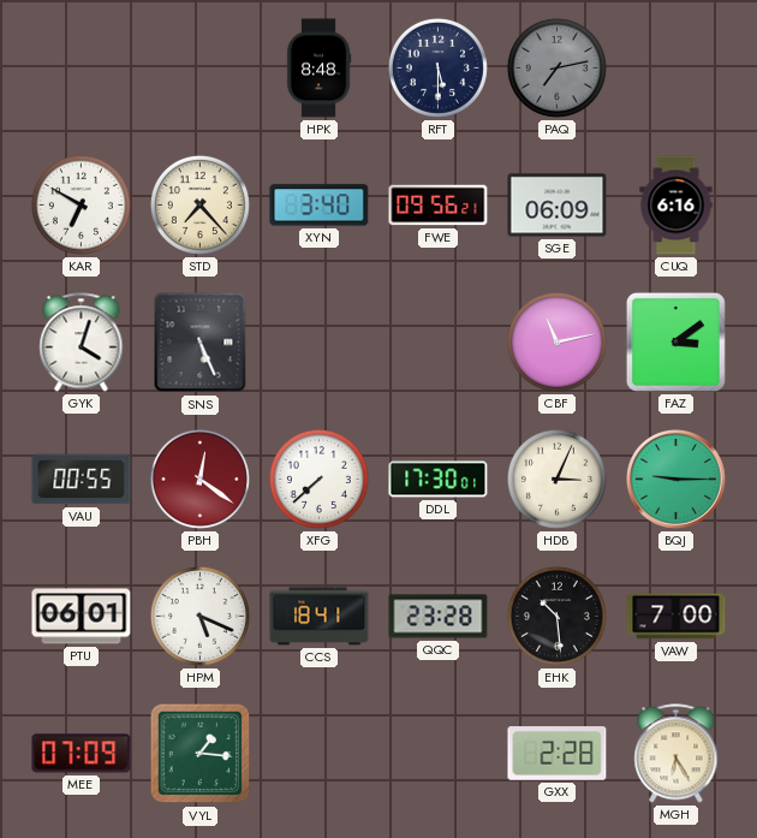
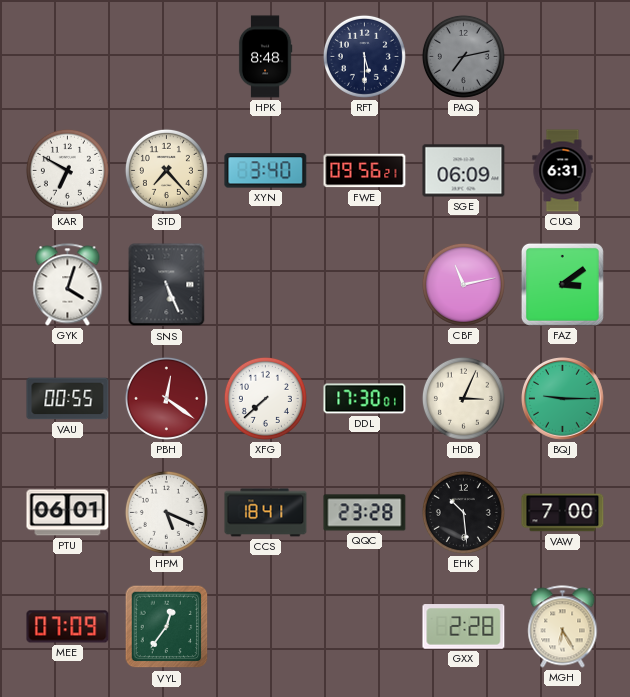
CUQ: 6:16 -> 6:31 (563, 171)
VYL: 1:16 -> 12:36 (167, 627)
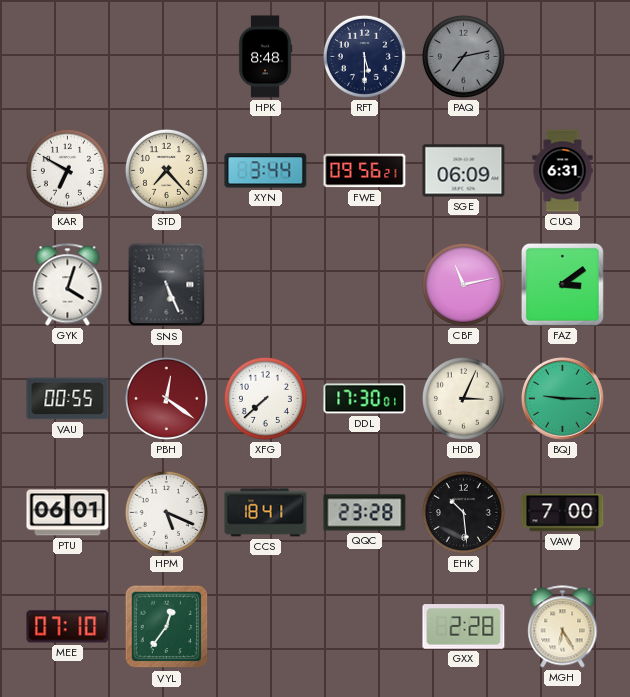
XYN: 3:40 -> 3:44 (266, 171)
MEE: 07:09 -> 07:10 (68, 627)
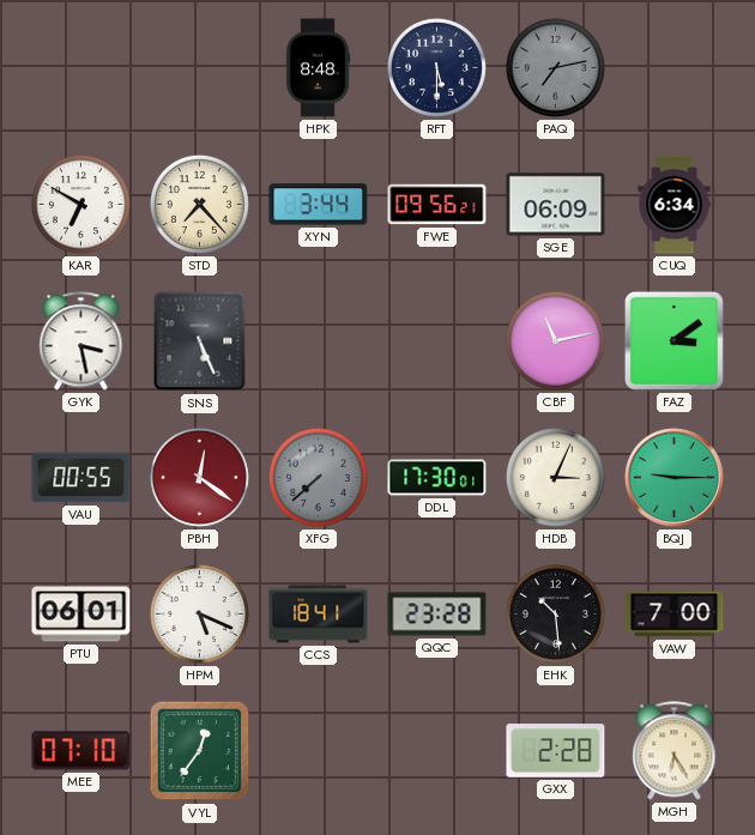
CUQ: 6:31 -> 6:34 (675, 205)
GYK: 4:03 -> 3:28 (81, 341)
XFG dial: white -> grey (318, 477)
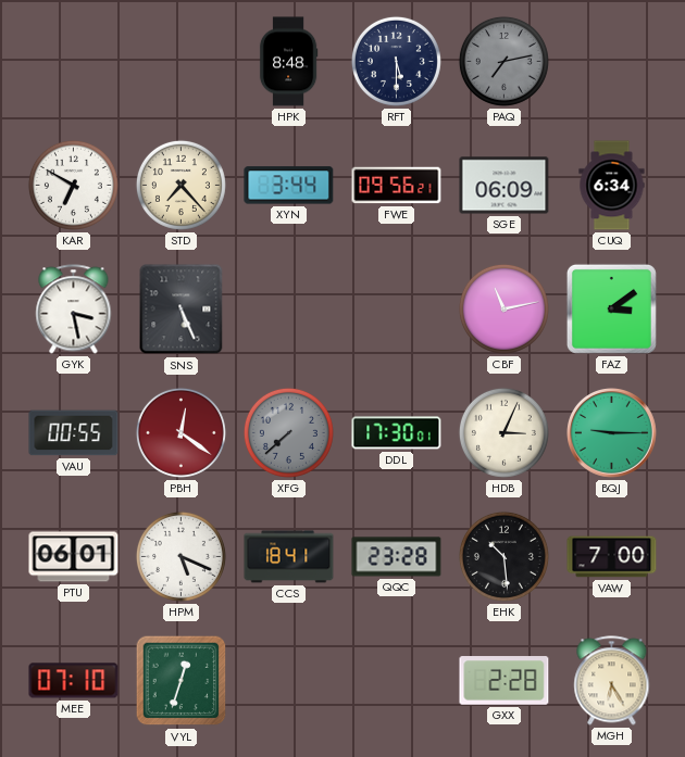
VYL: 12:36 -> 12:33 (182, 681)
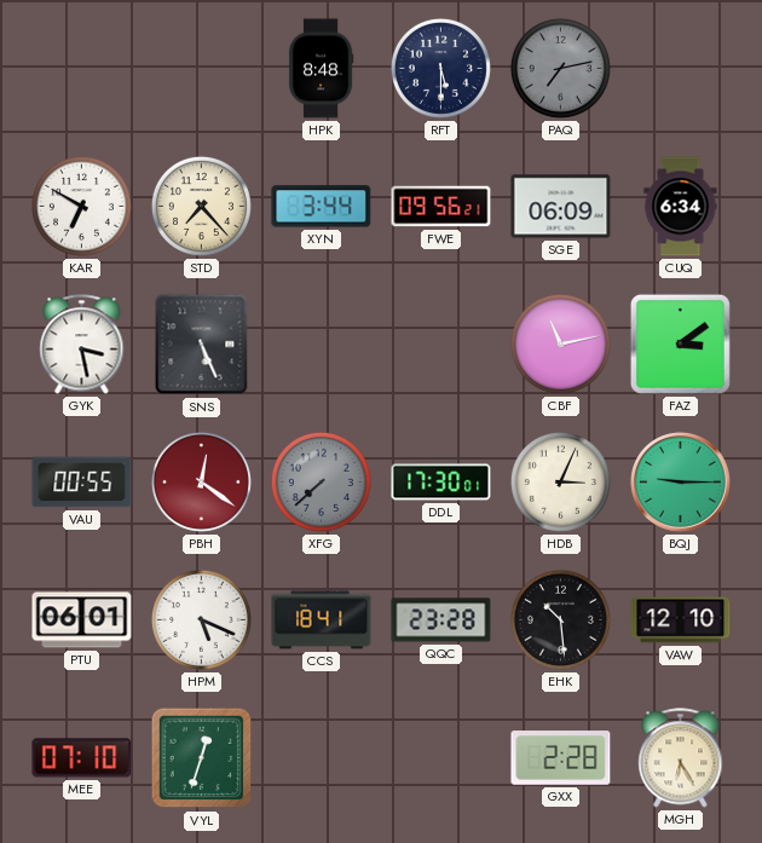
VAW: 7:00 -> 12:10 (681, 620)
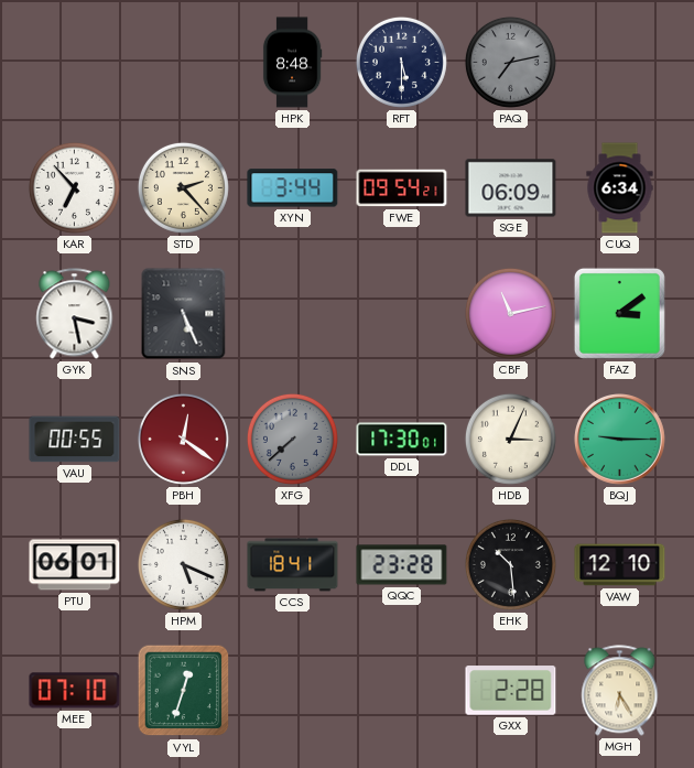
KAR: 6:50 -> 6:53 (74, 187)
STD: 7:23 -> 2:23 (183, 187)
FWE: 09:56 -> 09:54 (402, 188)
